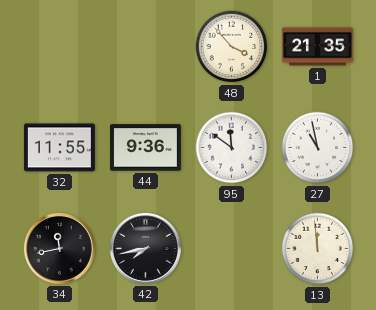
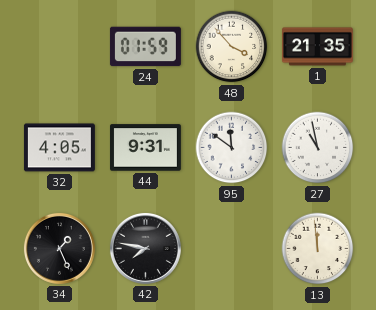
24: none -> 01:59 (145, 47)
32: 11:55 -> 4:05 (59, 148)
44: 9:36 -> 9:31 (145, 148)
34: 11:43 -> 1:26 (59, 248)
42: 7:43 -> 7:47 (145, 248)
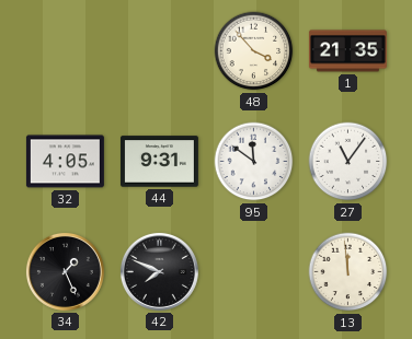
24: 01:59 -> none (145, 47)
27: 10:58 -> 11:06 (348, 162)
42: 7:47 -> 7:49 (159, 271)
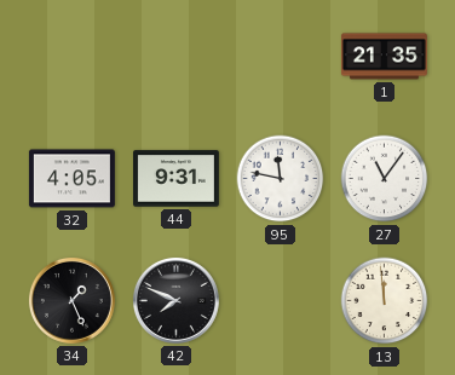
48: 3:53 -> none (254, 51)
95: 11:51 -> 11:47 (281, 179)
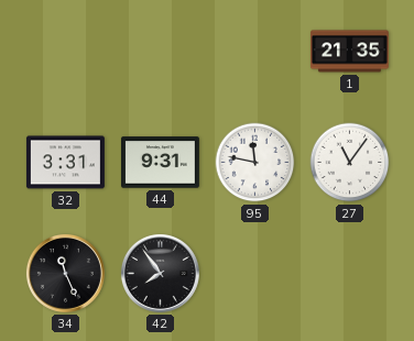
32: 4:05 -> 3:31 (65, 163)
34: 1:26 -> 11:26 (65, 273)
42: 7:49 -> 7:54 (160, 273)
13: 11:59 -> none (385, 301)
